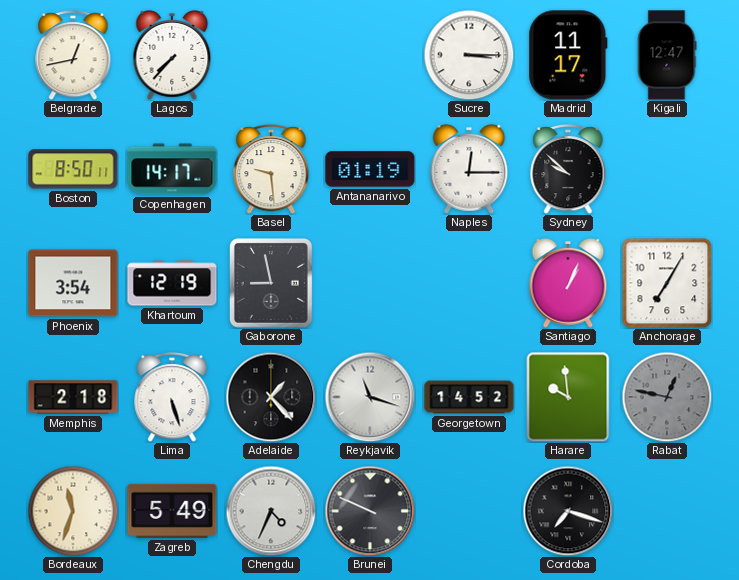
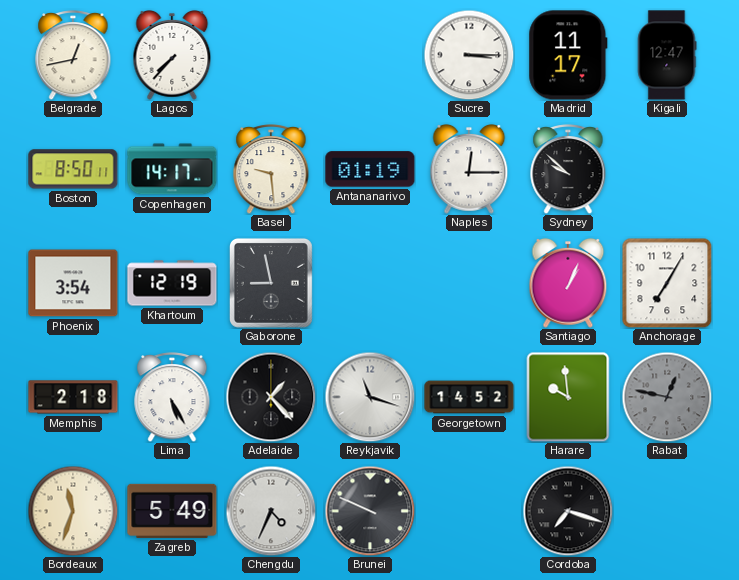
Lima: 5:27 -> 5:25 (172, 398)
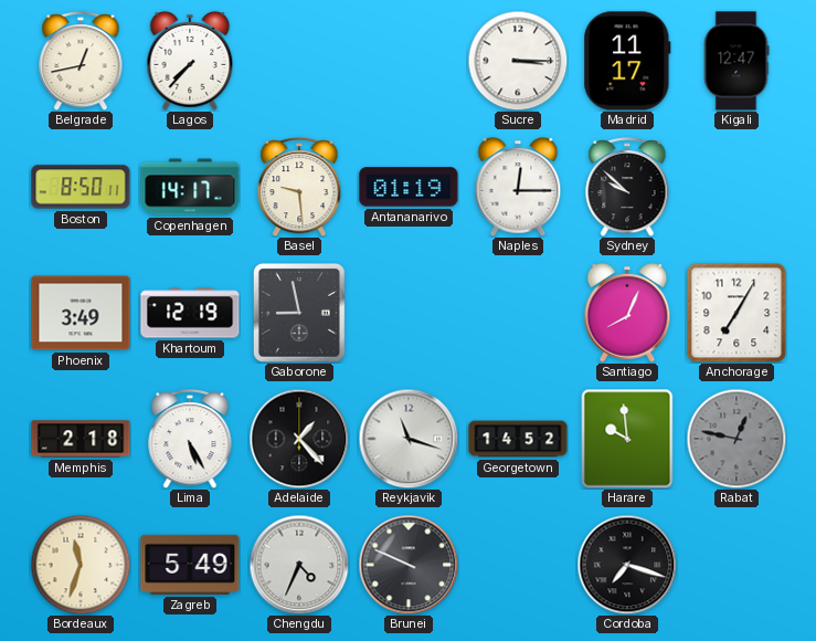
Phoenix: 3:54 -> 3:49 (81, 313)
Santiago: 1:04 -> 8:04 (627, 313)
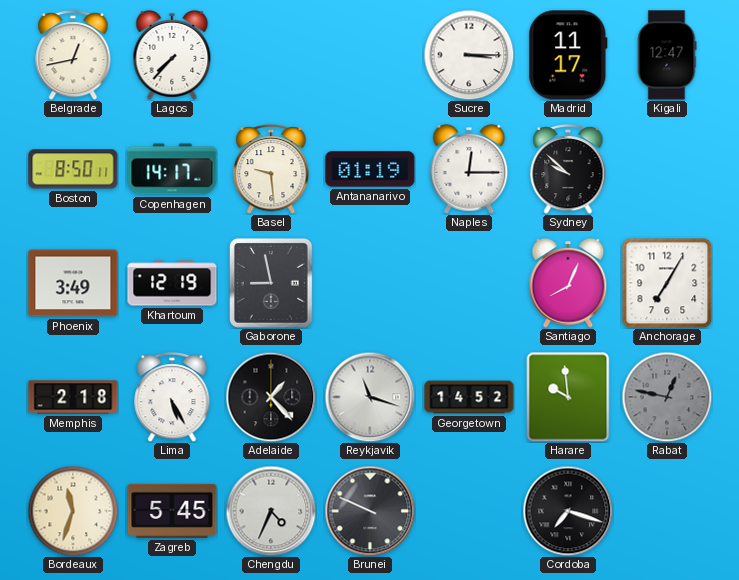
Zagreb: 5:49 -> 5:45 (172, 511)
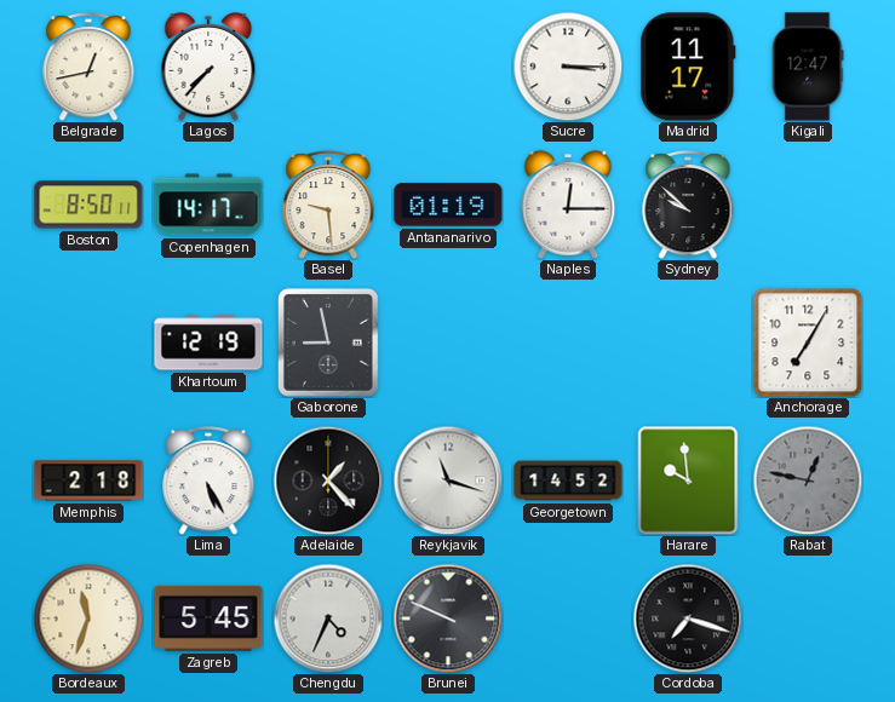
Phoenix: 3:49 -> none (73, 283)
Santiago: 8:04 -> none (568, 283)
